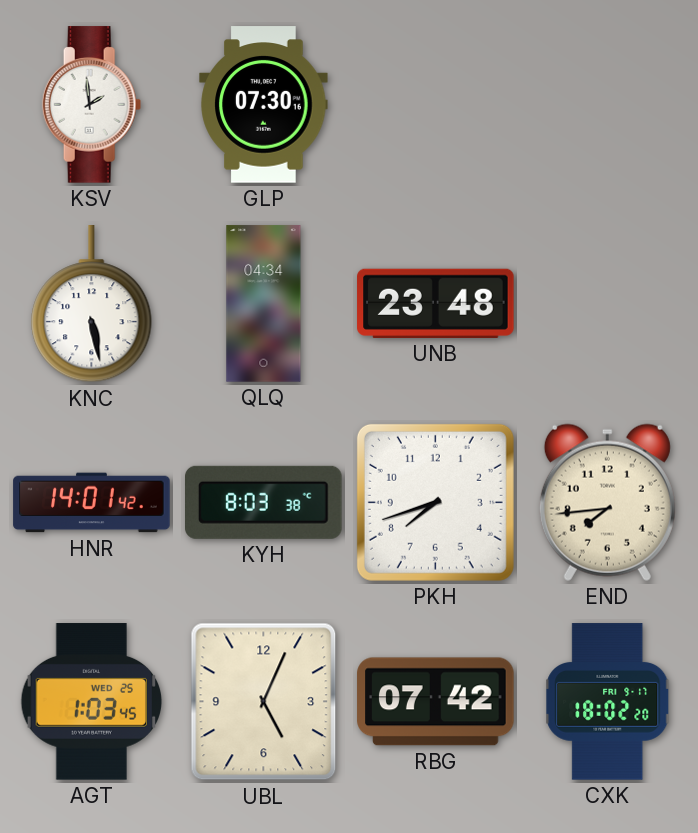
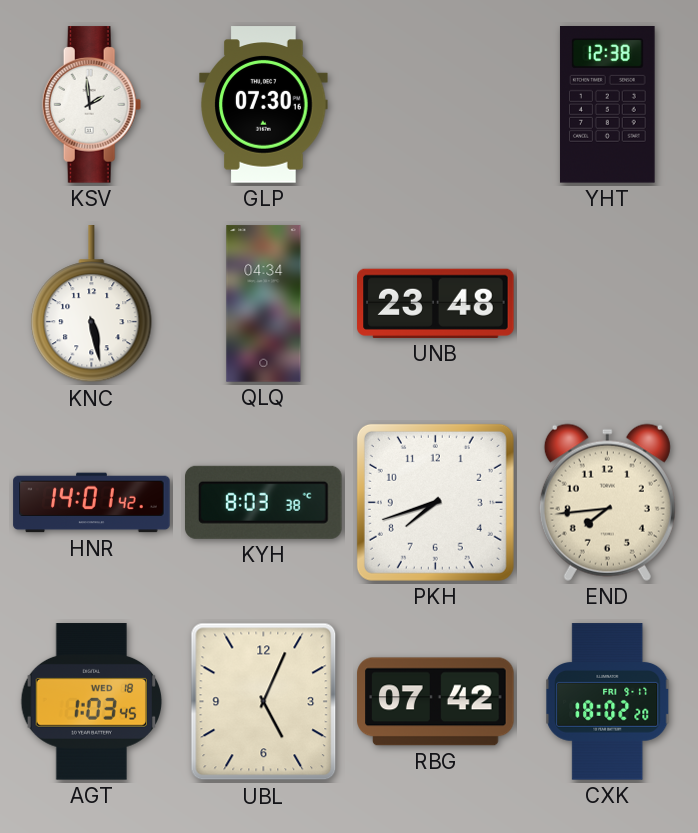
YHT: none -> 12:38 (607, 105)
AGT date: WED 25 -> WED 18 (91, 702)
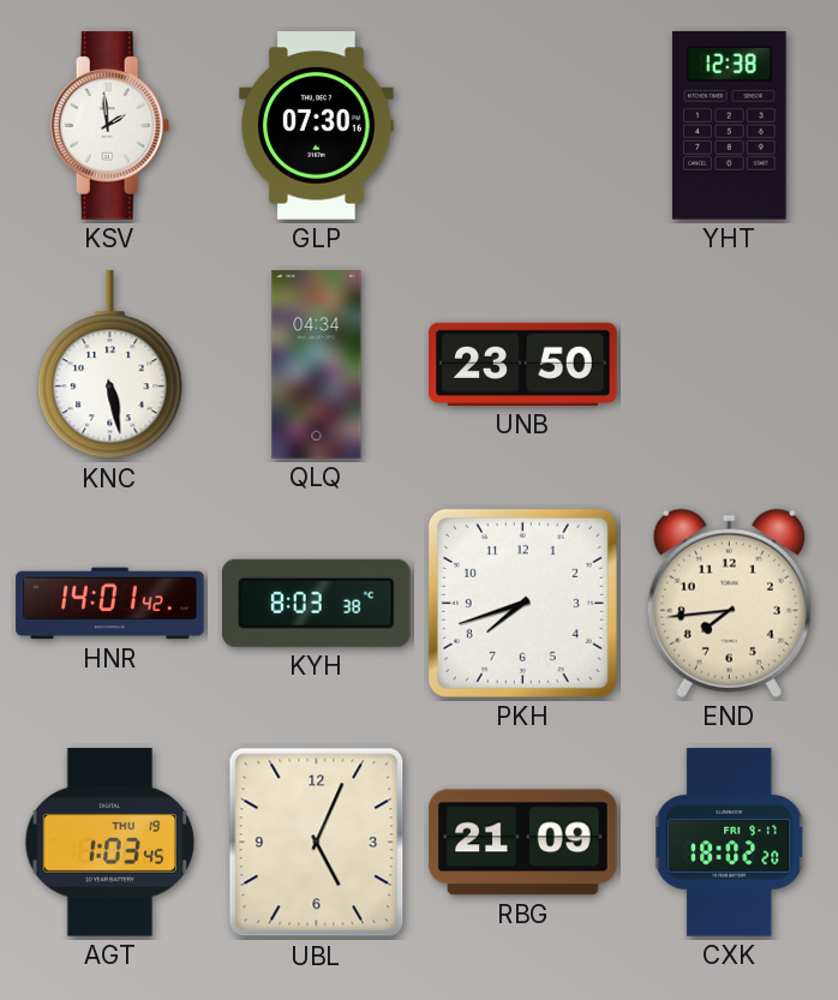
UNB: 23:48 -> 23:50 (523, 364)
AGT date: WED 18 -> THU 19 (109, 843)
RBG: 07:42 -> 21:09 (523, 843)
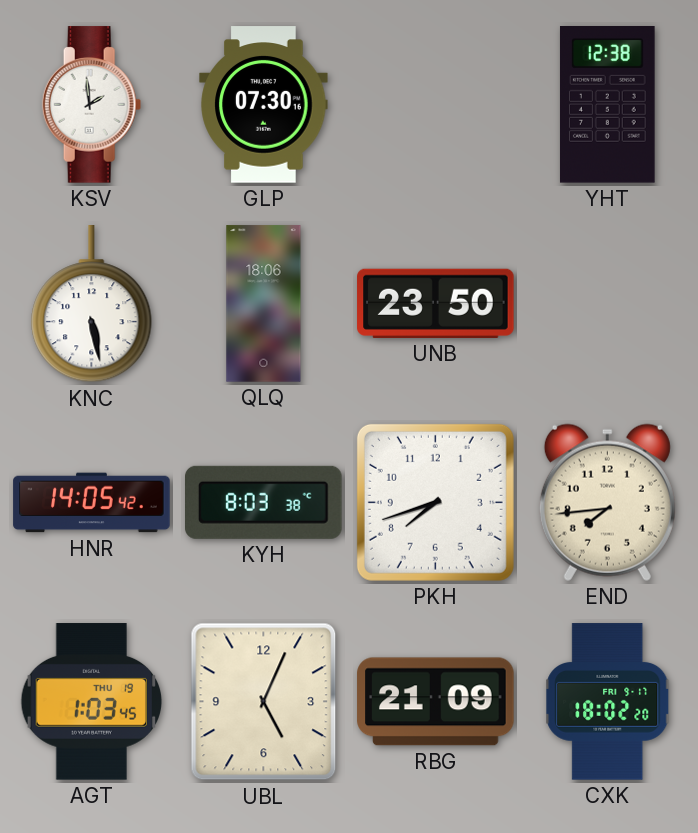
QLQ: 04:34 -> 18:06 (264, 304)
HNR: 14:01 -> 14:05 (92, 503)
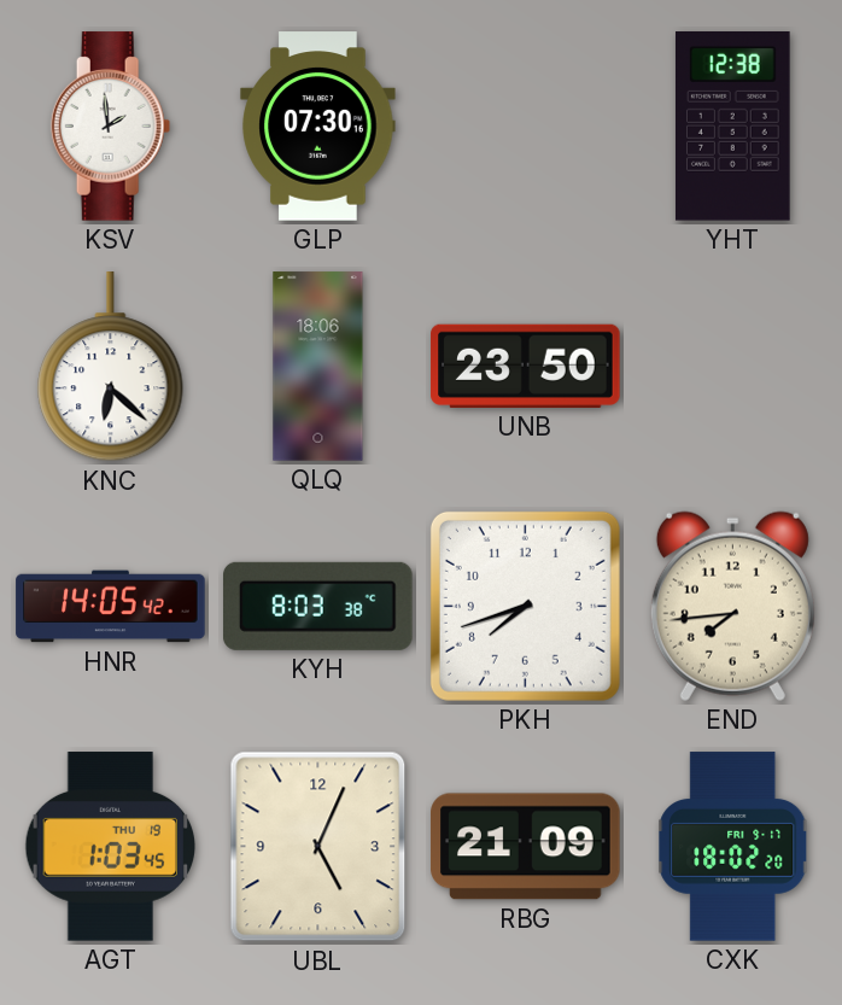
KNC: 5:28 -> 6:22 (111, 367)
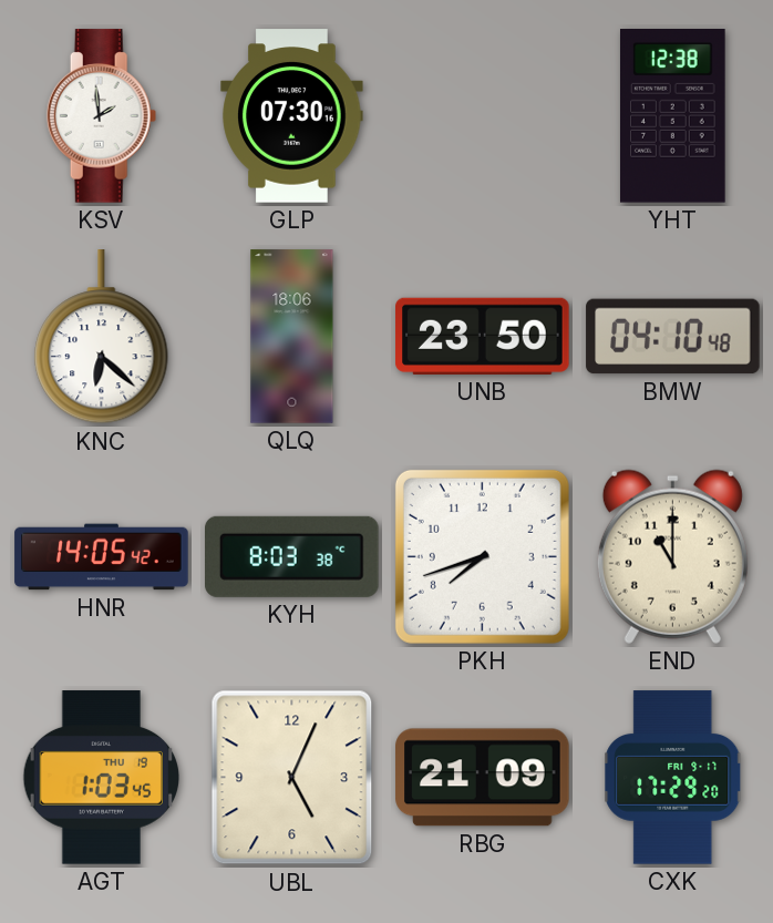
BMW: none -> 04:10 (673, 337)
END: 7:44 -> 11:00 (672, 556)
CXK: 18:02 -> 17:29 (673, 778)
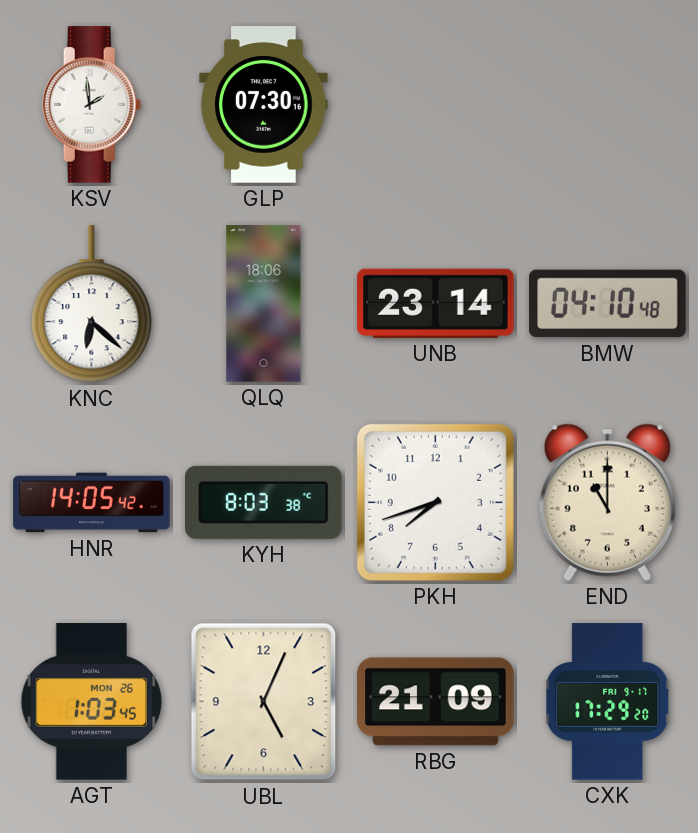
YHT: 12:38 -> none (672, 116)
UNB: 23:50 -> 23:14 (436, 303)
AGT date: THU 19 -> MON 26 (91, 702)
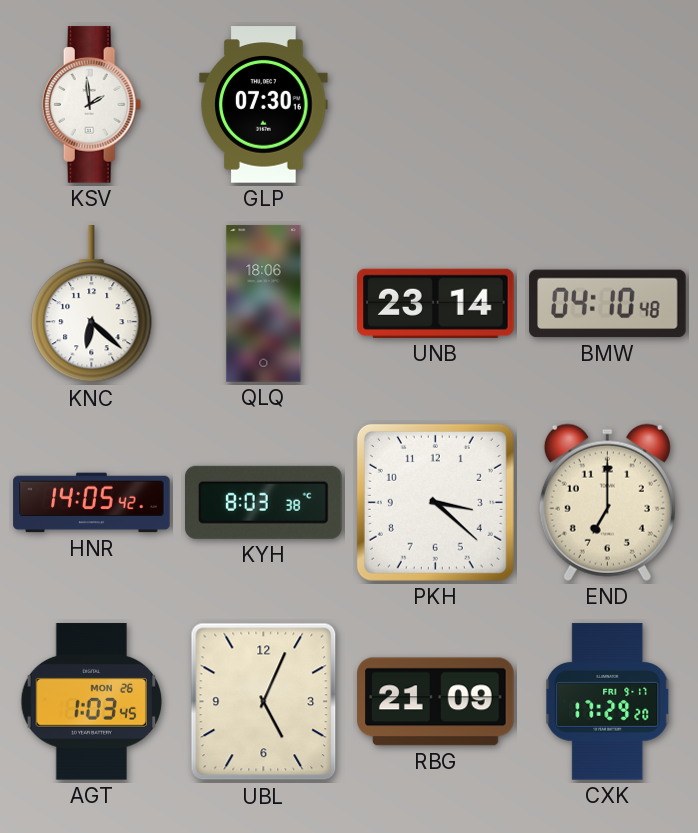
PKH: 7:42 -> 3:22 (435, 502)
END: 11:00 -> 7:00 (607, 502)
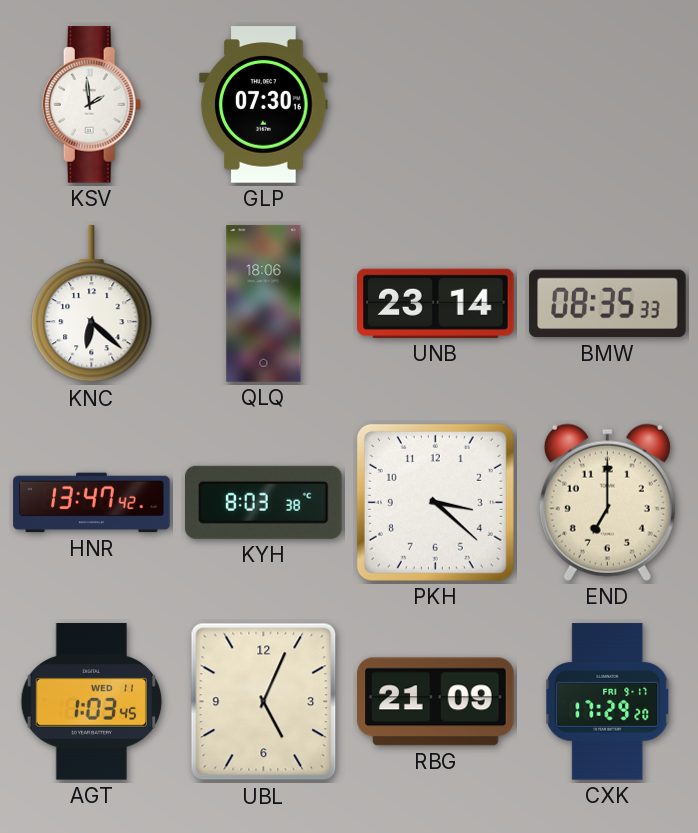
BMW: 04:10 -> 08:35 (608, 304)
HNR: 14:05 -> 13:47 (92, 503)
AGT date: MON 26 -> WED 11 (91, 702)
